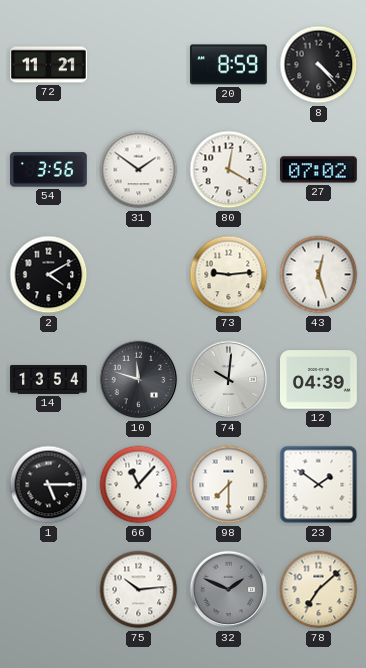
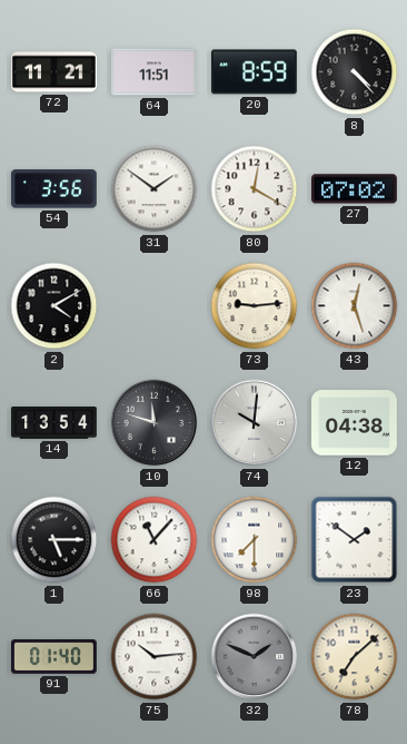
64: none -> 11:51 (155, 72)
12: 04:39 -> 04:38 (355, 423)
91: none -> 01:40 (54, 657)
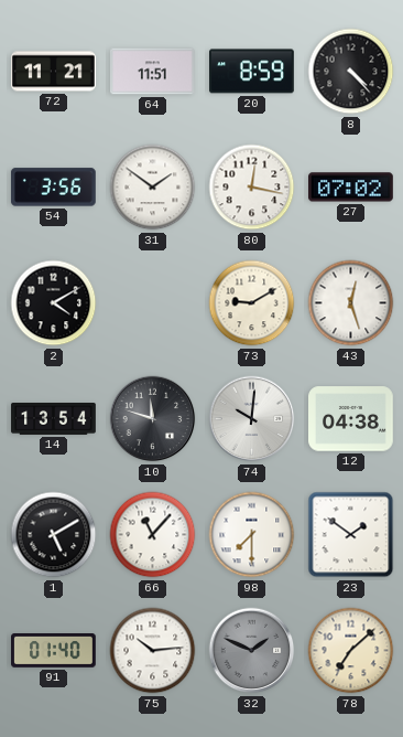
80: 12:20 -> 12:17 (252, 188)
73: 9:14 -> 9:10 (252, 303)
1: 5:15 -> 5:10 (54, 535)
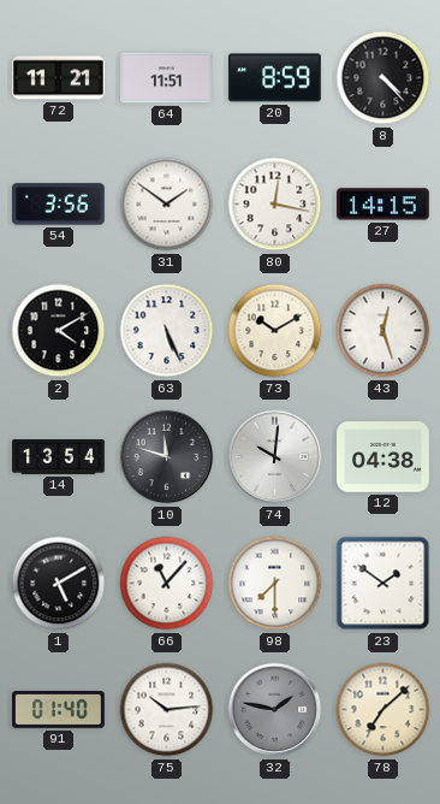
27: 07:02 -> 14:15 (383, 205)
63: none -> 5:26 (167, 331)
73: 9:10 -> 10:10 (275, 331)
32: 1:49 -> 1:47 (275, 710)
